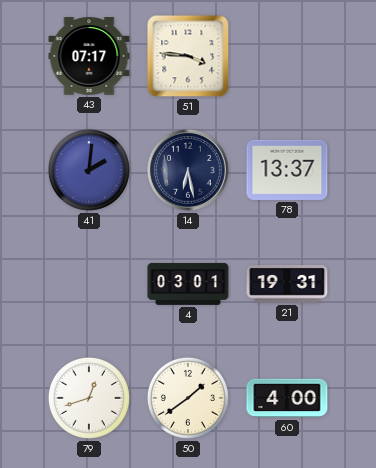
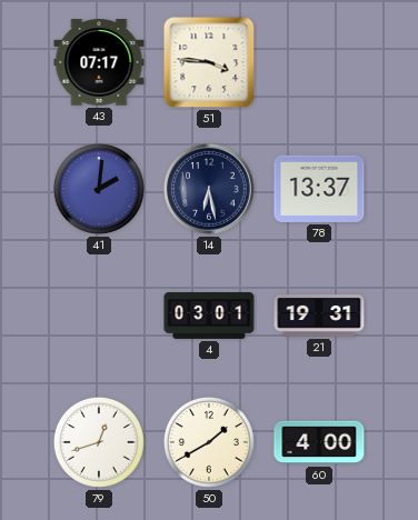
50: 1:39 -> 1:40 (209, 442)
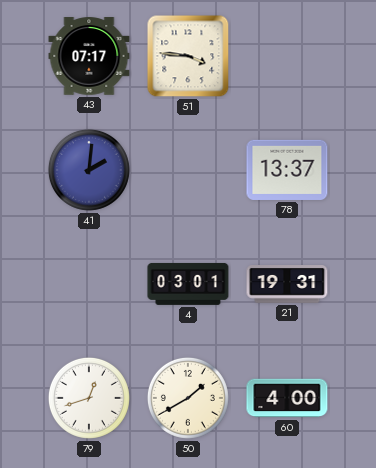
14: 6:28 -> none (210, 190)
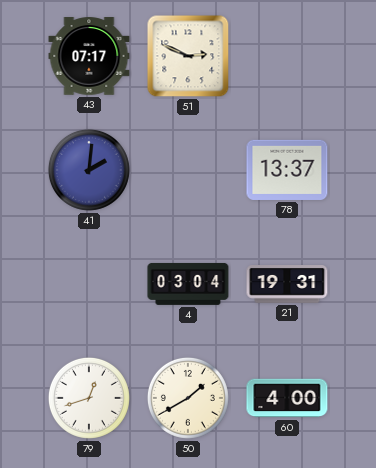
51: 3:46 -> 2:49 (188, 56)
4: 03:01 -> 03:04 (188, 284)
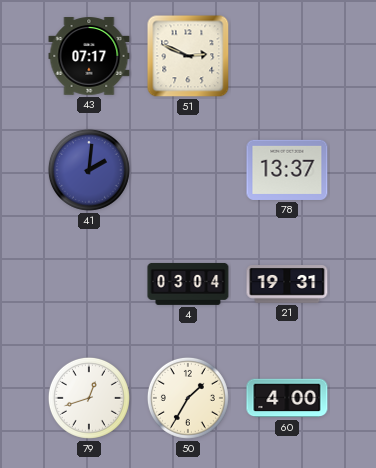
50: 1:40 -> 1:35 (188, 398)
